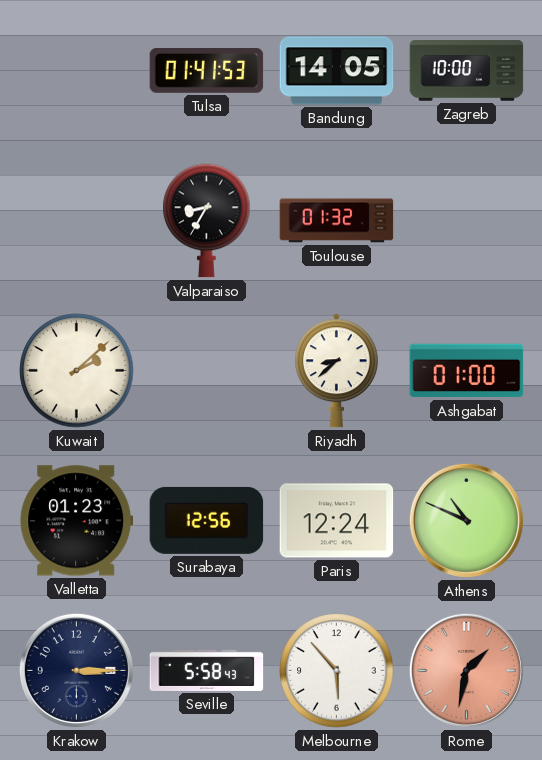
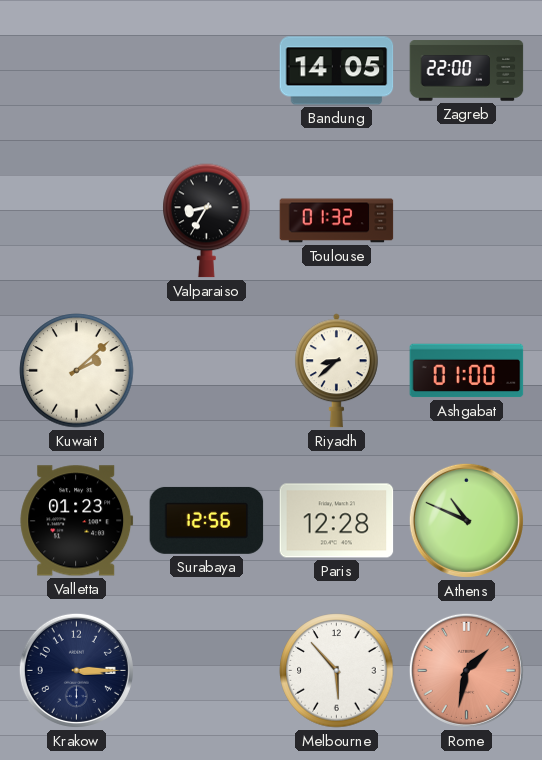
Tulsa: 01:41 -> none (207, 71)
Zagreb: 10:00 -> 22:00 (467, 71)
Paris: 12:24 -> 12:28 (337, 521)
Seville: 5:58 -> none (207, 670)
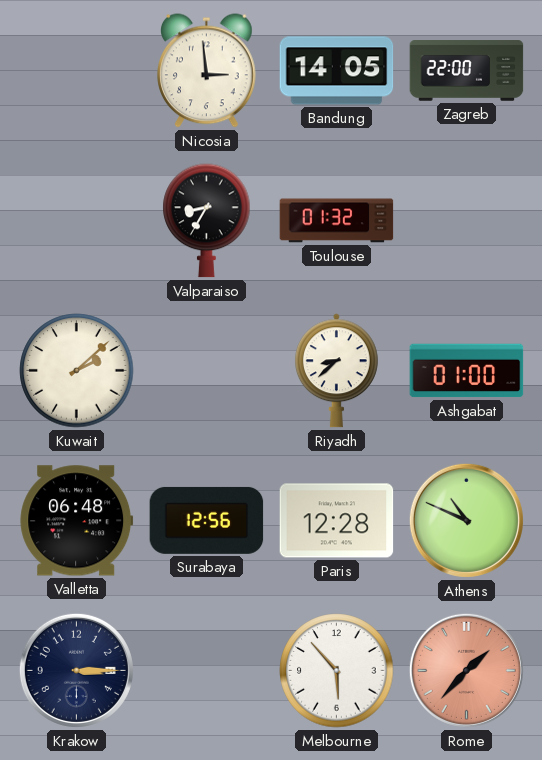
Nicosia: none -> 2:59 (207, 71)
Valletta: 01:23 -> 06:48 (77, 521)
Rome: 1:32 -> 1:37 (466, 670)
